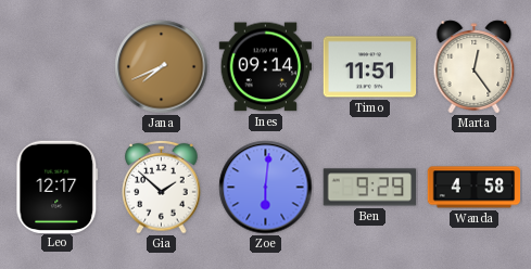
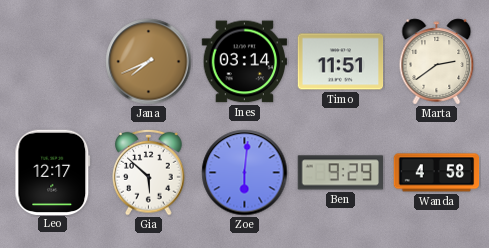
Ines: 09:14 -> 03:14 (245, 62)
Marta: 12:24 -> 2:39 (437, 62)
Gia: 1:52 -> 5:52 (149, 172)
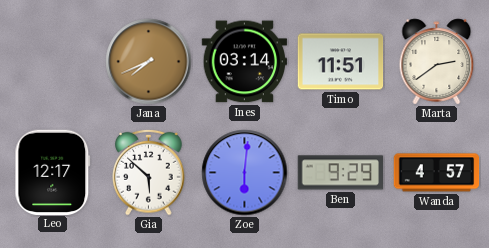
Wanda: 4:58 -> 4:57 (437, 173)
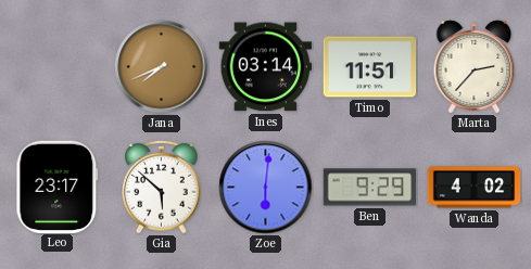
Marta: 2:39 -> 2:37 (475, 67)
Leo: 12:17 -> 23:17 (58, 187)
Wanda: 4:57 -> 4:02 (475, 188)
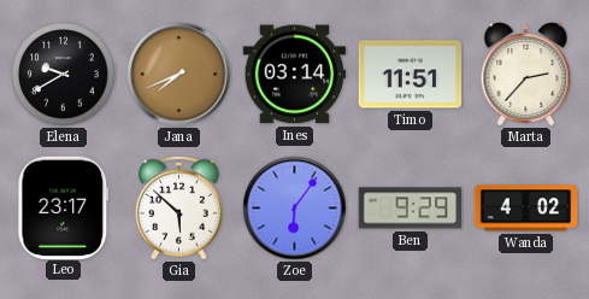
Elena: none -> 9:40 (64, 75)
Zoe: 6:01 -> 6:06 (295, 209)
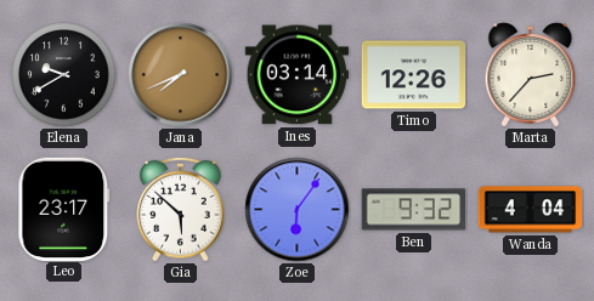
Timo: 11:51 -> 12:26 (414, 75)
Ben: 9:29 -> 9:32 (414, 210)
Wanda: 4:02 -> 4:04 (531, 210)
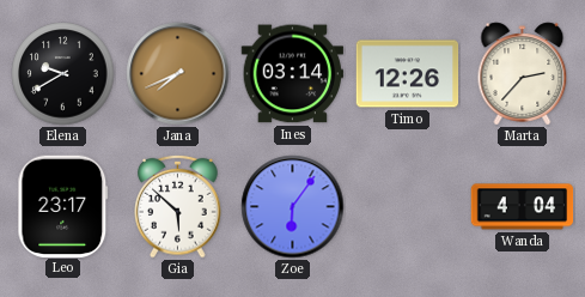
Ben: 9:32 -> none (414, 210)
